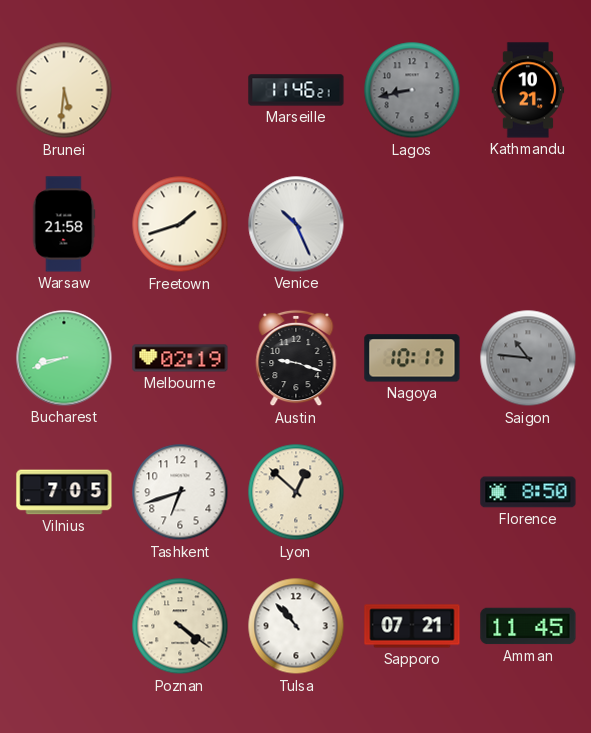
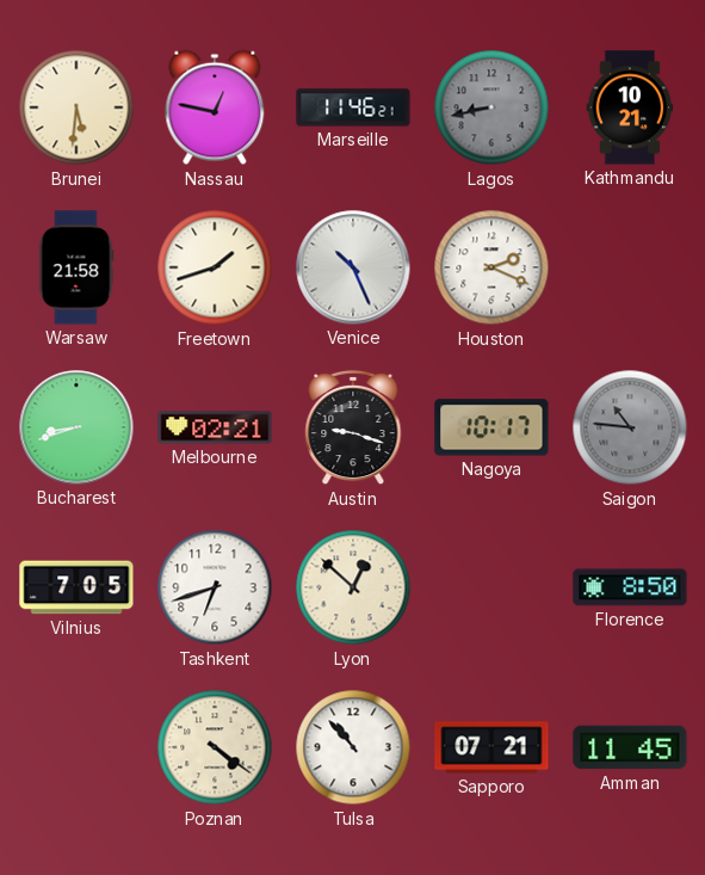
Nassau: none -> 12:47 (215, 107)
Houston: none -> 2:19 (491, 267)
Melbourne: 02:19 -> 02:21 (215, 427)
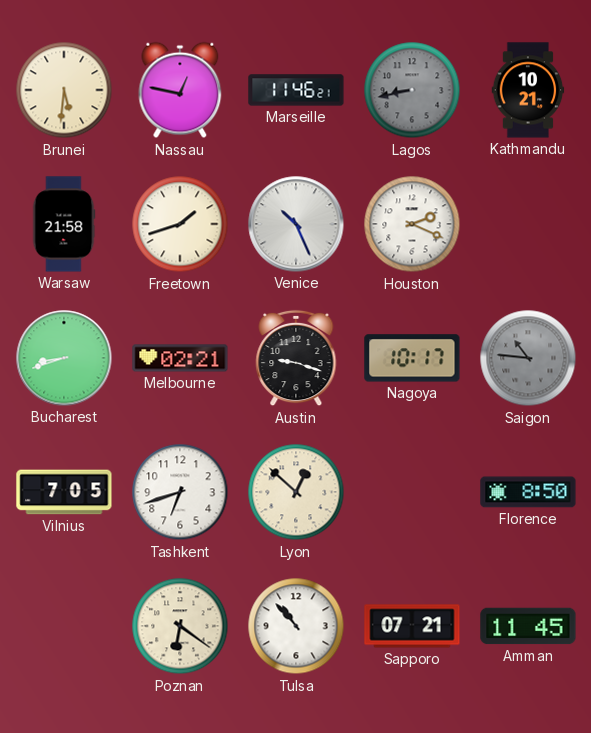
Poznan: 4:21 -> 6:21 (180, 626)
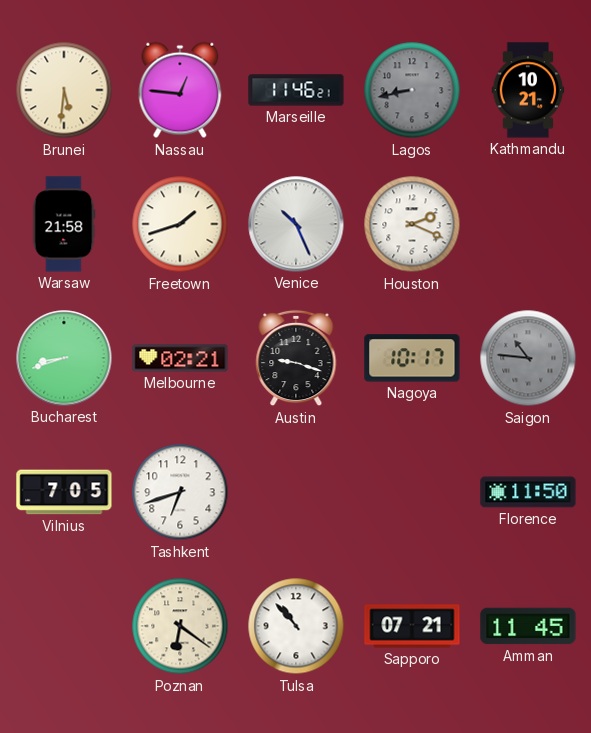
Nassau: 12:47 -> 12:46 (180, 90)
Lyon: 12:52 -> none (296, 492)
Florence: 8:50 -> 11:50 (528, 492)
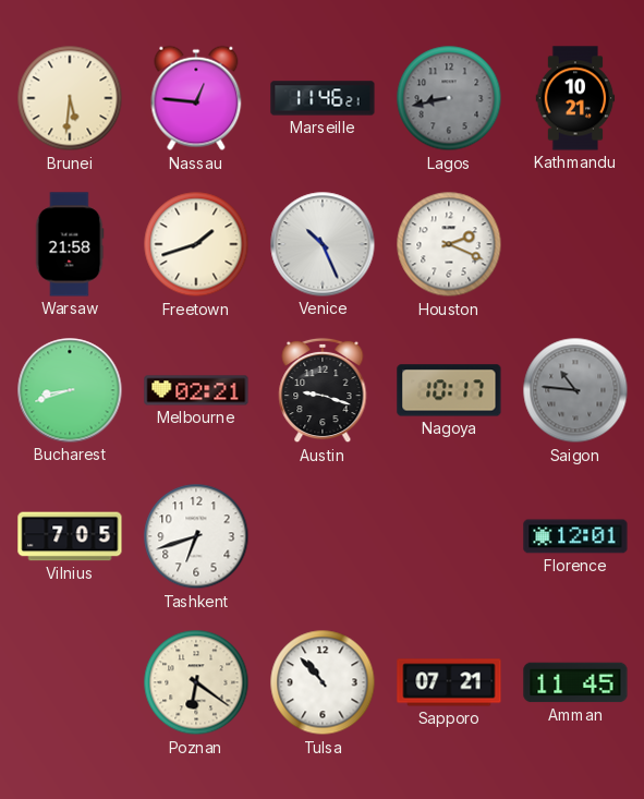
Florence: 11:50 -> 12:01 (575, 536)
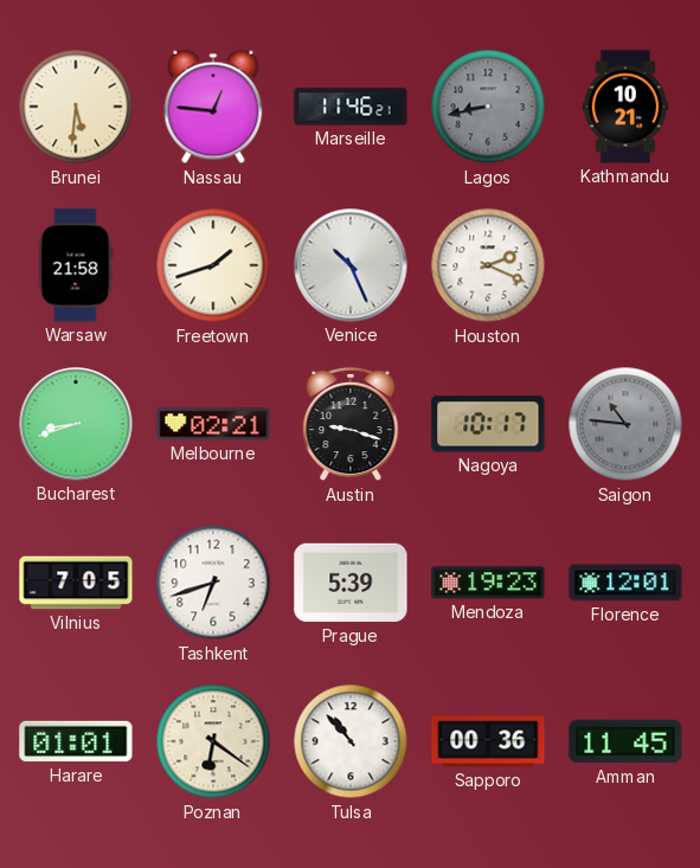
Prague: none -> 5:39 (351, 583)
Mendoza: none -> 19:23 (488, 583)
Harare: none -> 01:01 (76, 741)
Sapporo: 07:21 -> 00:36 (488, 741)
